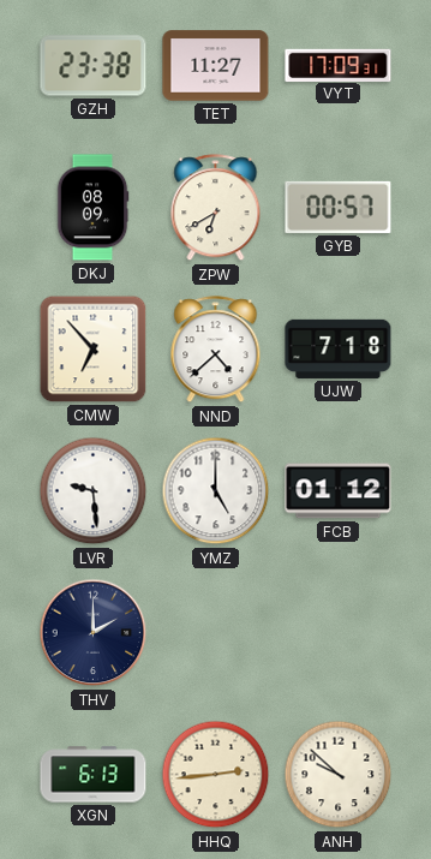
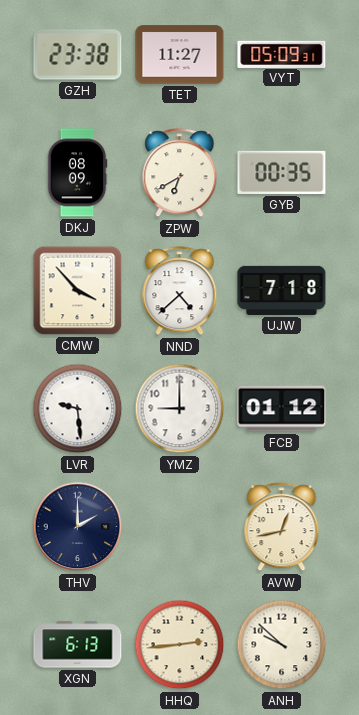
VYT: 17:09 -> 05:09 (282, 54)
GYB: 00:57 -> 00:35 (282, 172)
CMW: 6:53 -> 3:53 (78, 291)
YMZ: 5:00 -> 9:00 (180, 409)
AVW: none -> 12:43 (282, 527)
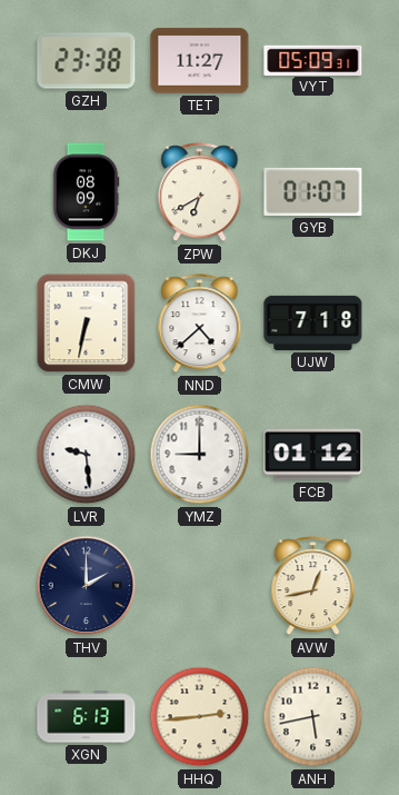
GYB: 00:35 -> 01:07 (313, 191)
CMW: 3:53 -> 6:32 (87, 324)
ANH: 9:52 -> 5:43 (313, 717)
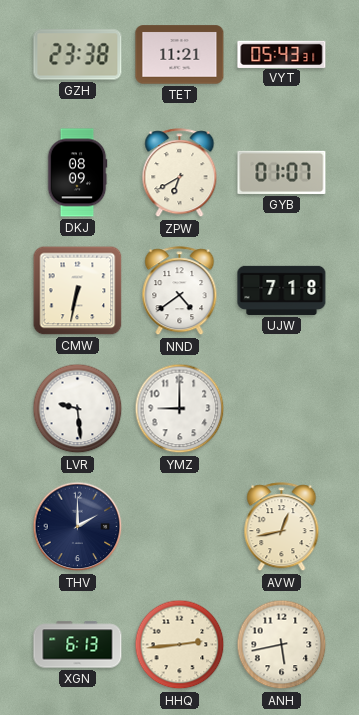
TET: 11:27 -> 11:21 (180, 55)
VYT: 05:09 -> 05:43 (282, 54)
NND: 4:38 -> 4:39 (180, 291)
FCB: 01:12 -> none (313, 455)
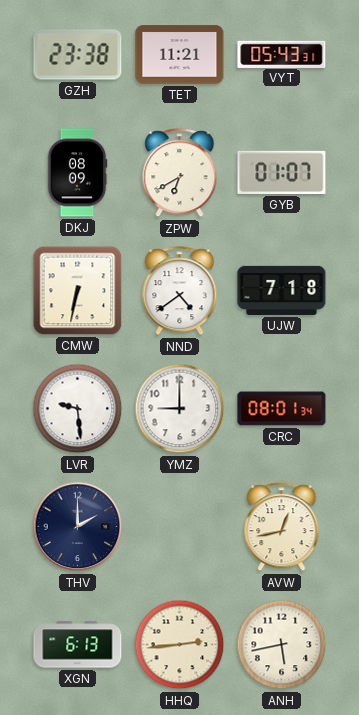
CRC: none -> 08:01 (282, 409)
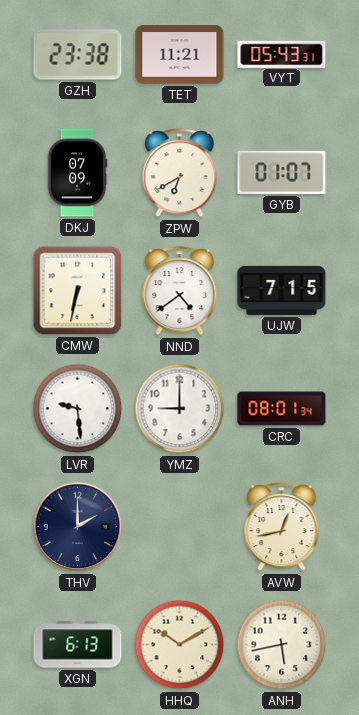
DKJ: 08:09 -> 07:09 (77, 173)
UJW: 7:18 -> 7:15 (282, 290)
HHQ: 2:44 -> 10:10 (180, 645)
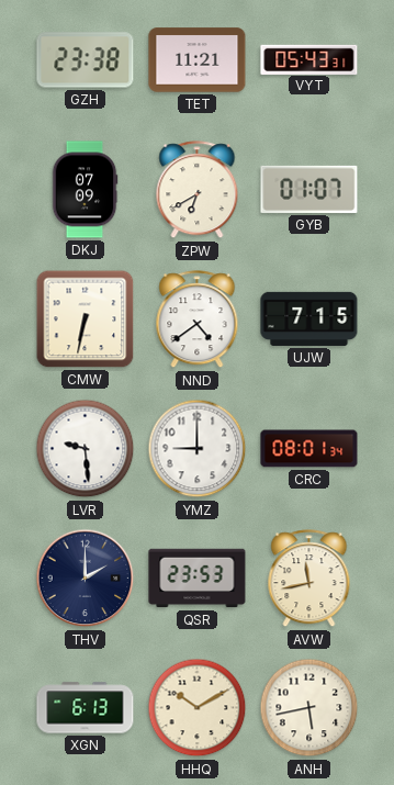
QSR: none -> 23:53 (198, 579)
AVW: 12:43 -> 11:43 (309, 579)
